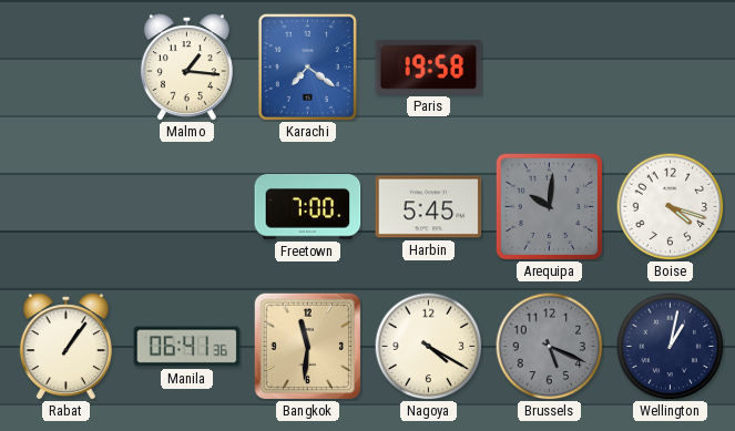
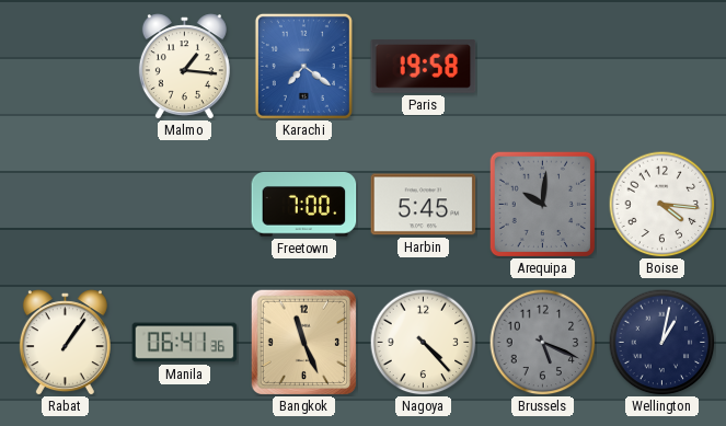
Boise: 4:18 -> 4:16 (661, 204)
Bangkok: 11:31 -> 11:26 (303, 342)
Nagoya: 4:20 -> 4:23 (423, 342)
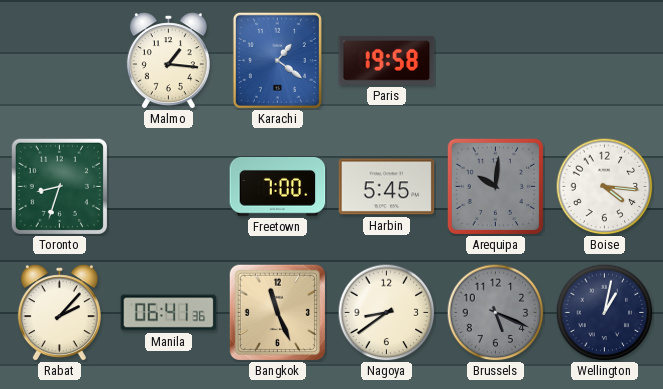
Karachi: 7:21 -> 1:21 (277, 60)
Toronto: none -> 8:33 (59, 186)
Rabat: 1:06 -> 2:07 (59, 313)
Nagoya: 4:23 -> 8:39 (386, 312)
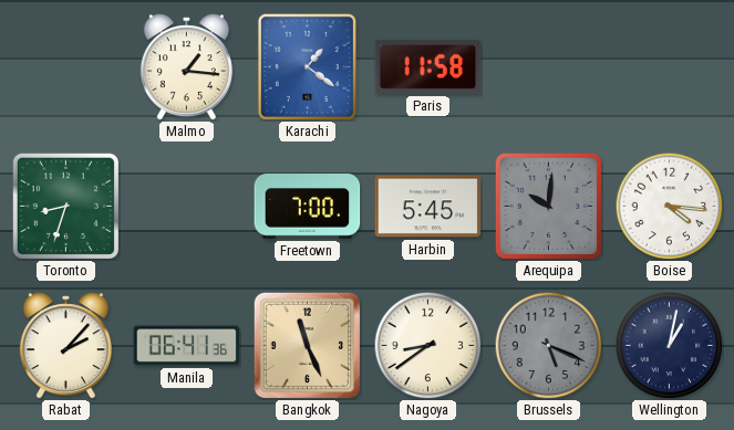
Paris: 19:58 -> 11:58 (428, 66)
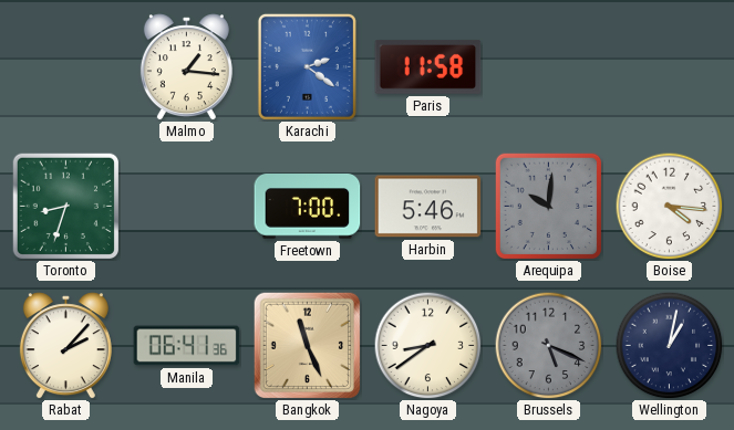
Karachi: 1:21 -> 2:21 (307, 66)
Harbin: 5:45 -> 5:46 (428, 207)
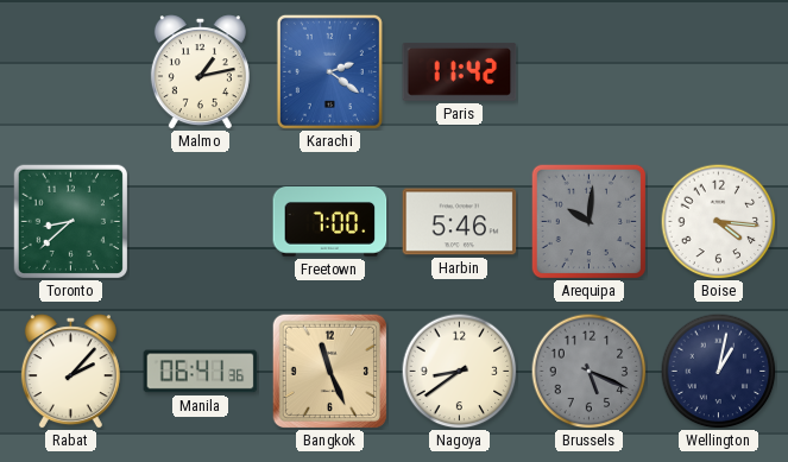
Malmo: 1:16 -> 1:13 (200, 72)
Paris: 11:58 -> 11:42 (460, 71)
Toronto: 8:33 -> 8:38 (70, 221)
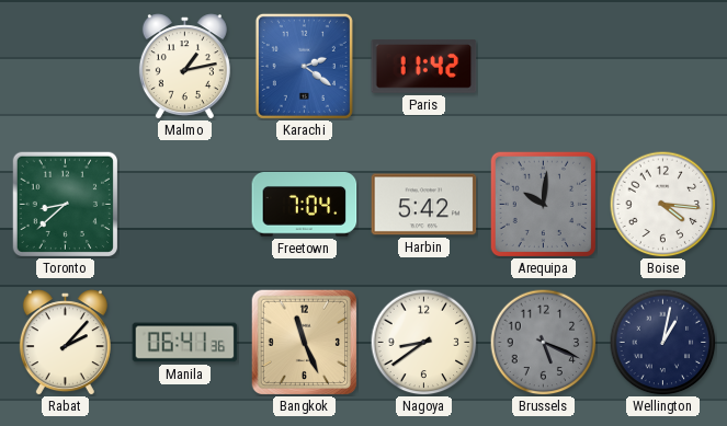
Freetown: 7:00 -> 7:04 (305, 205)
Harbin: 5:46 -> 5:42 (424, 205)
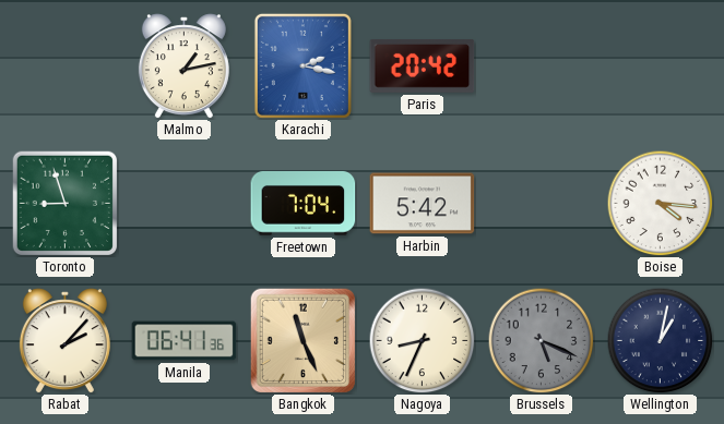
Karachi: 2:21 -> 2:17 (302, 65)
Paris: 11:42 -> 20:42 (423, 65)
Toronto: 8:38 -> 8:57 (64, 203)
Arequipa: 10:01 -> none (543, 204)
Nagoya: 8:39 -> 8:34 (422, 340)
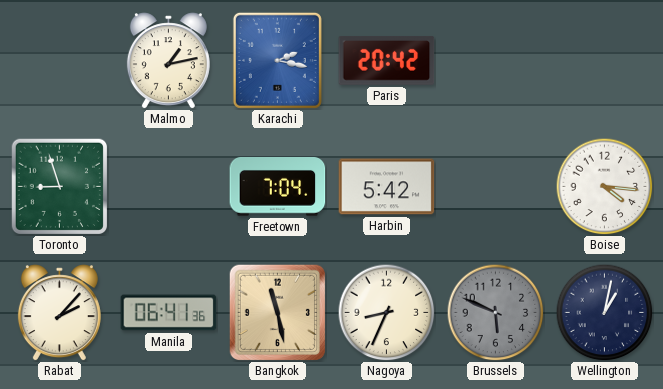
Bangkok: 11:26 -> 11:28 (277, 312)
Brussels: 5:19 -> 5:49 (495, 312)
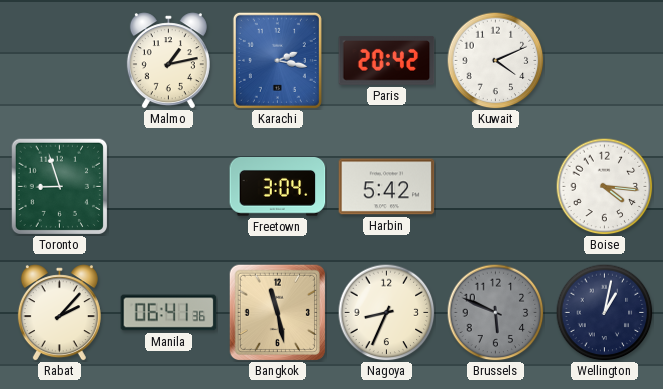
Kuwait: none -> 4:11 (495, 60)
Freetown: 7:04 -> 3:04 (278, 187)
